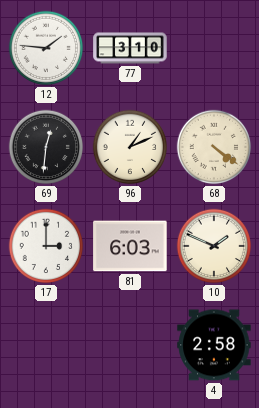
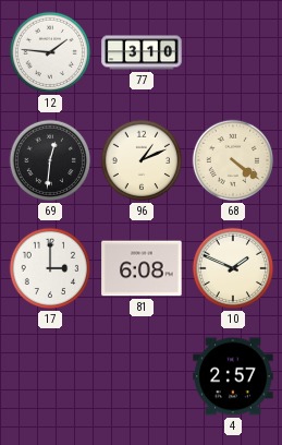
81: 6:03 -> 6:08 (142, 268)
4: 2:58 -> 2:57 (233, 376)
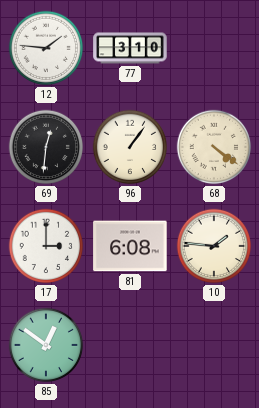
96: 1:11 -> 1:06 (130, 147)
10: 1:49 -> 1:46 (214, 246)
85: none -> 12:51 (46, 345)
4: 2:57 -> none (233, 376)
